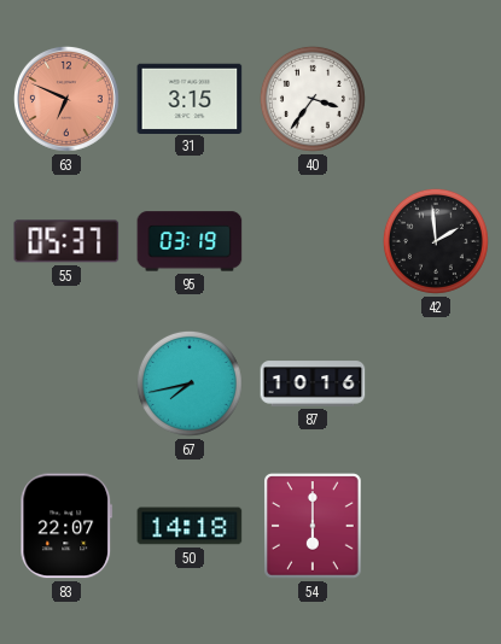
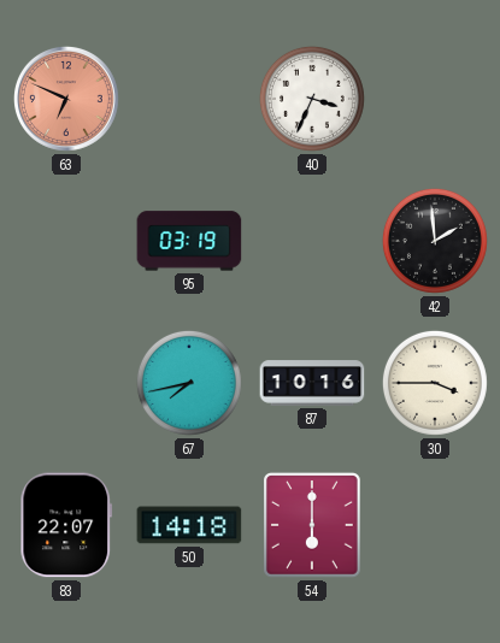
31: 3:15 -> none (190, 98)
40: 3:36 -> 3:34 (312, 99)
55: 05:37 -> none (66, 241)
30: none -> 3:45 (435, 383)
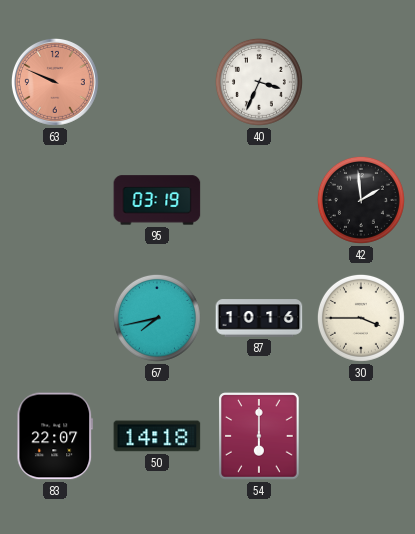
63: 6:49 -> 9:49 (55, 82)
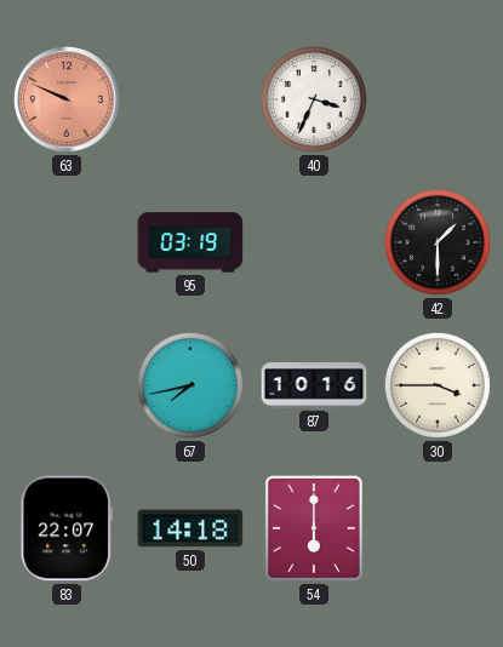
42: 1:59 -> 1:30 (438, 242)
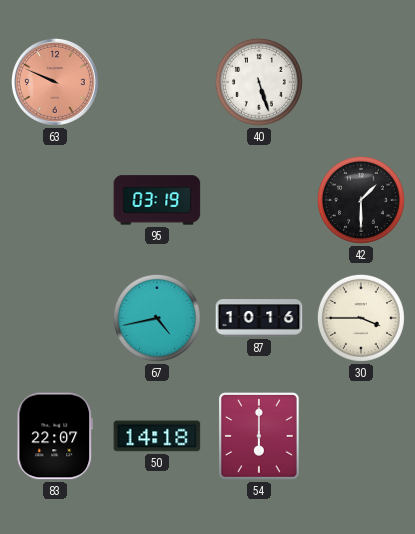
40: 3:34 -> 5:27 (259, 82)
67: 7:43 -> 4:43 (157, 318)
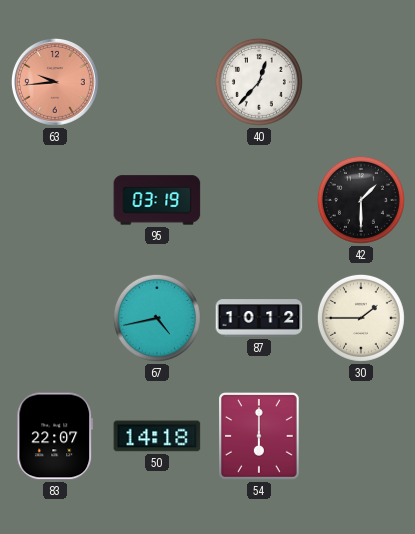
63: 9:49 -> 9:44 (55, 82)
40: 5:27 -> 12:37 (259, 82)
87: 10:16 -> 10:12 (259, 318)
30: 3:45 -> 1:45 (361, 318)
